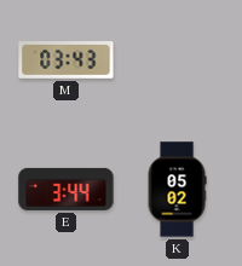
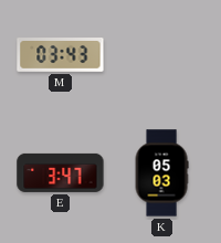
E: 3:44 -> 3:47 (61, 172)
K: 05:02 -> 05:03 (161, 173)
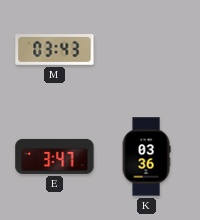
K: 05:03 -> 03:36 (146, 157)
